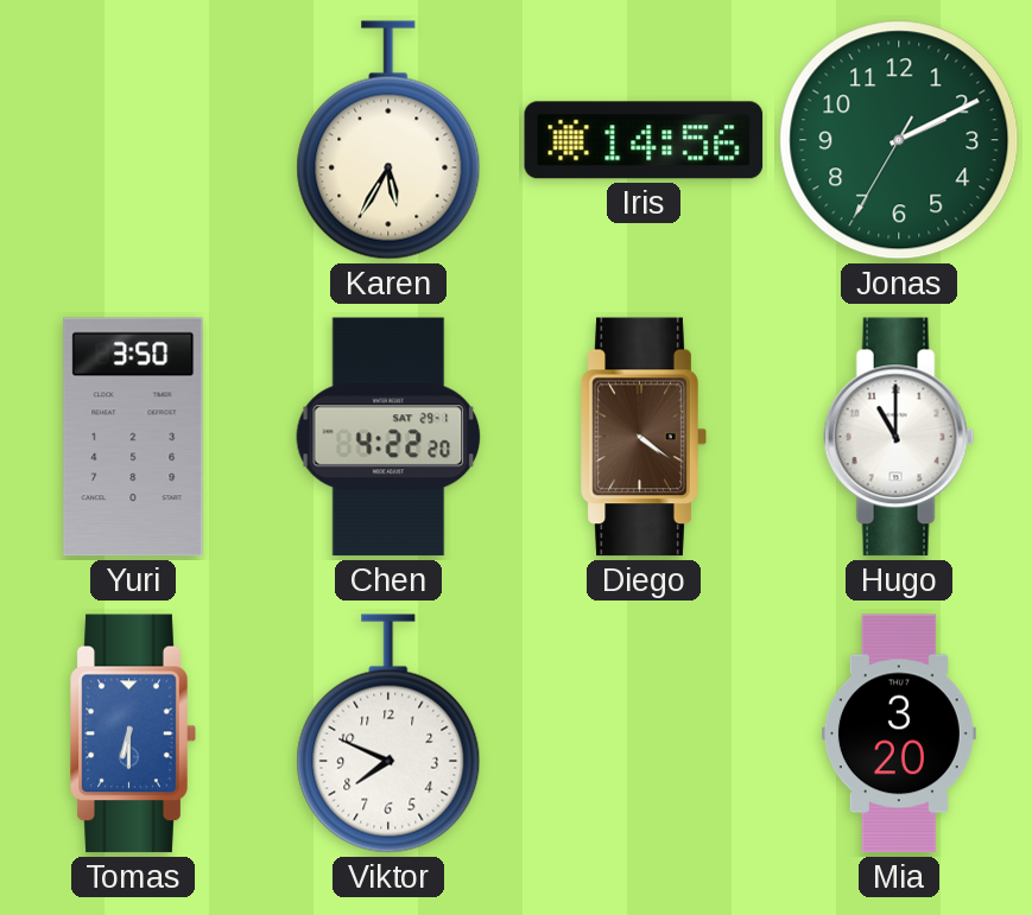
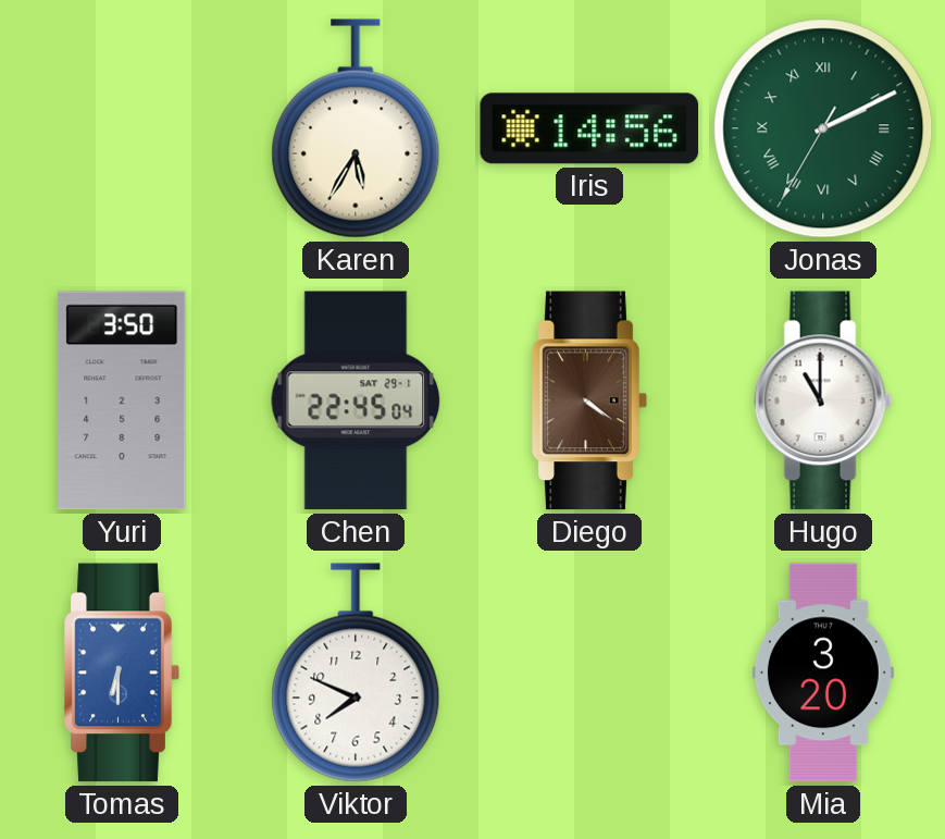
Jonas numerals: Arabic -> Roman (823, 128)
Chen: 4:22 -> 22:45 (356, 400)
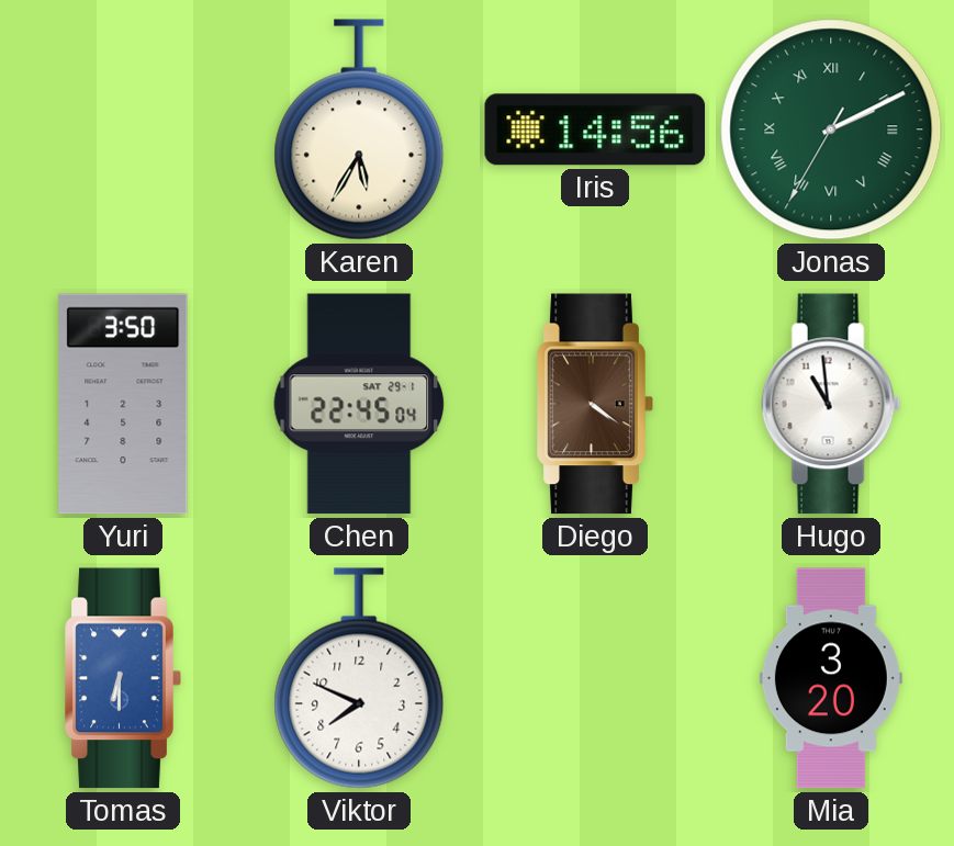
Hugo: 11:00 -> 10:59 (831, 404)
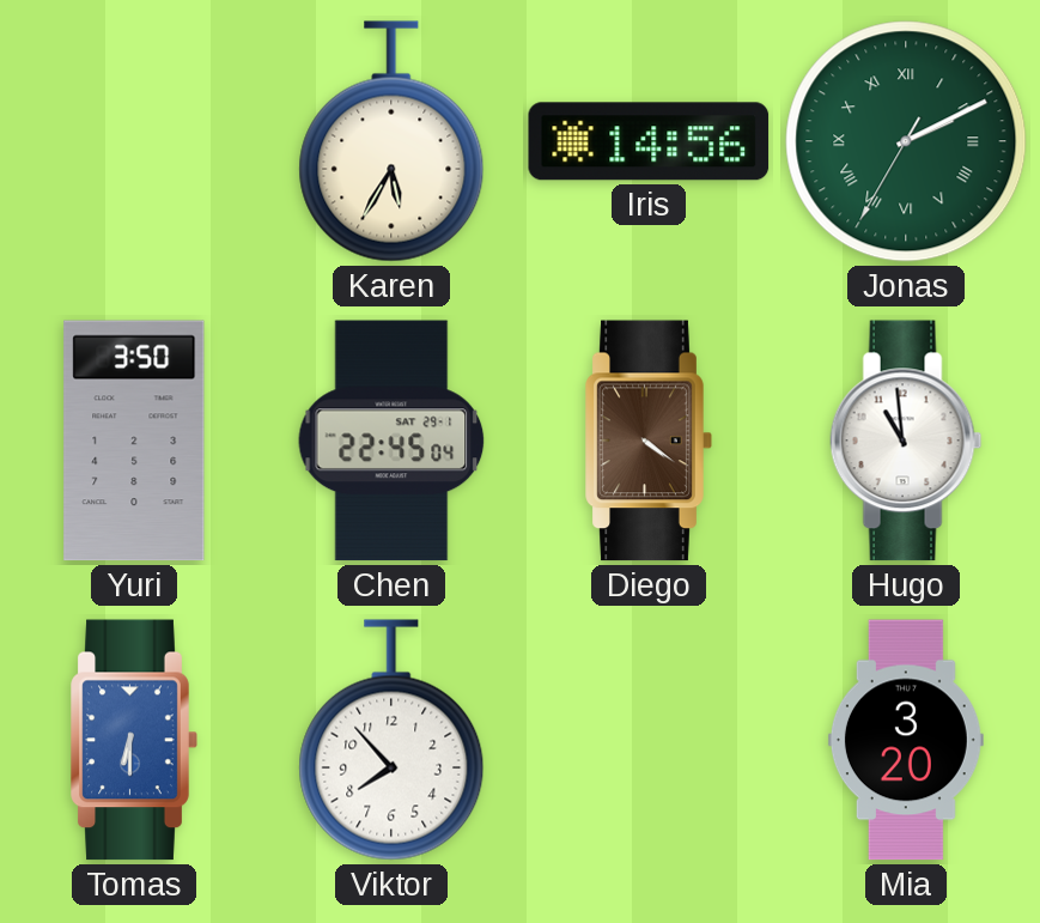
Viktor: 7:49 -> 7:53 (391, 740)
